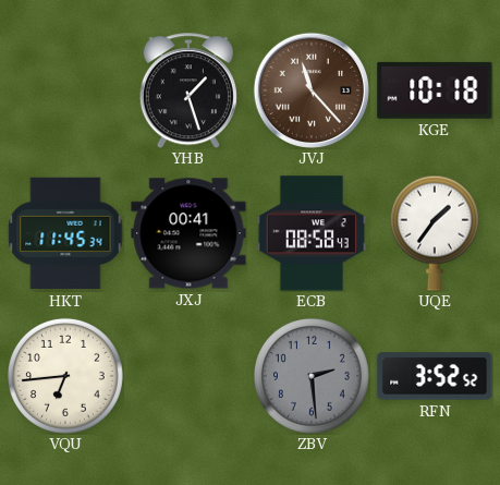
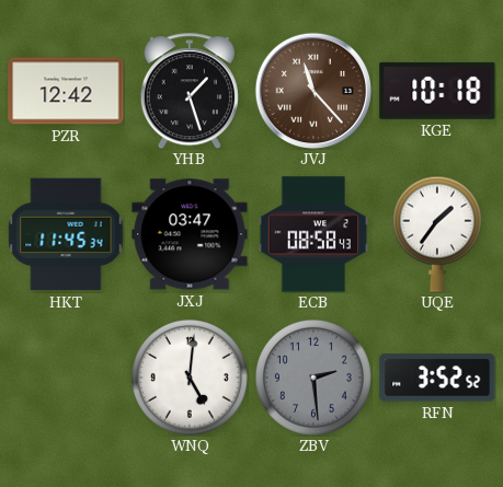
PZR: none -> 12:42 (66, 91)
JXJ: 00:41 -> 03:47 (190, 234)
VQU: 6:44 -> none (65, 376)
WNQ: none -> 5:01 (190, 378)
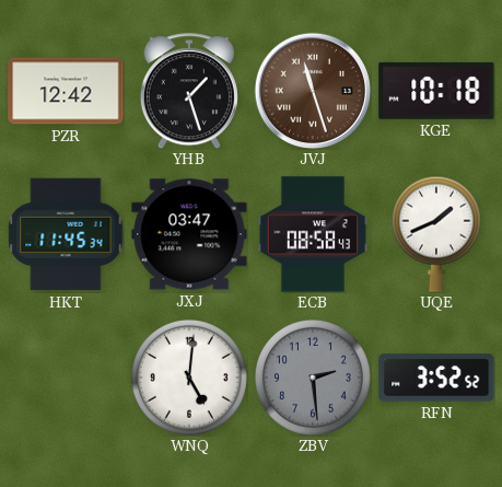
JVJ: 11:23 -> 11:27 (312, 90)
UQE: 1:36 -> 1:41 (436, 234)
